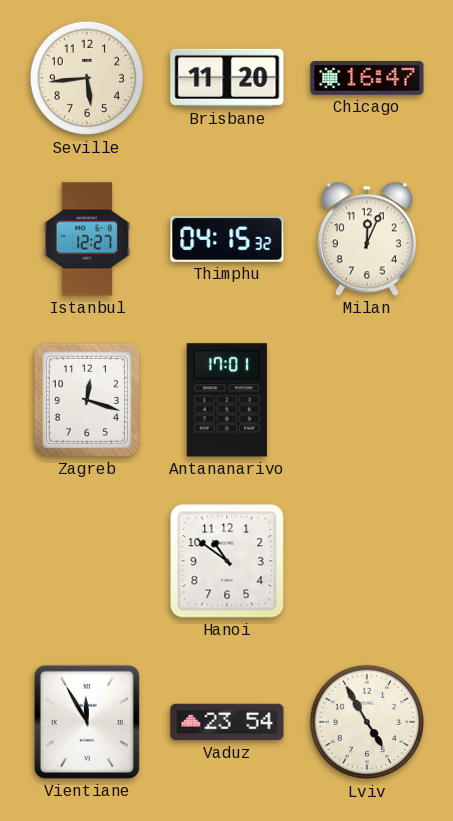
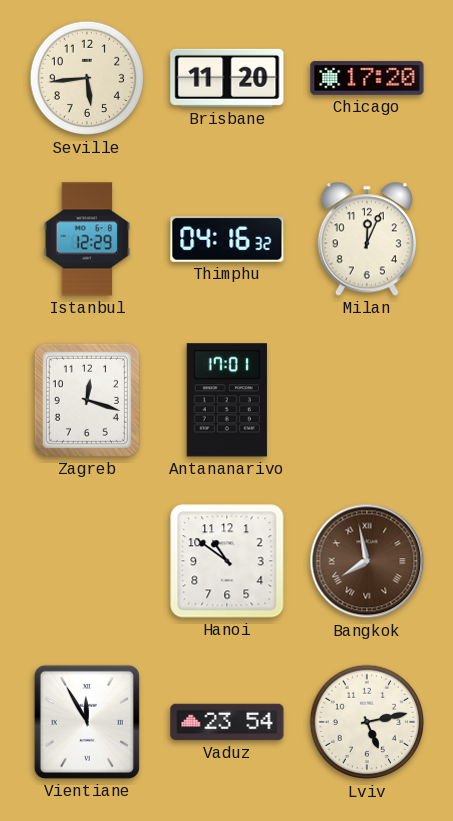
Chicago: 16:47 -> 17:20 (367, 78)
Istanbul: 12:27 -> 12:29 (87, 239)
Thimphu: 04:15 -> 04:16 (227, 240)
Bangkok: none -> 7:58 (367, 561)
Lviv: 4:55 -> 5:13 (367, 722)
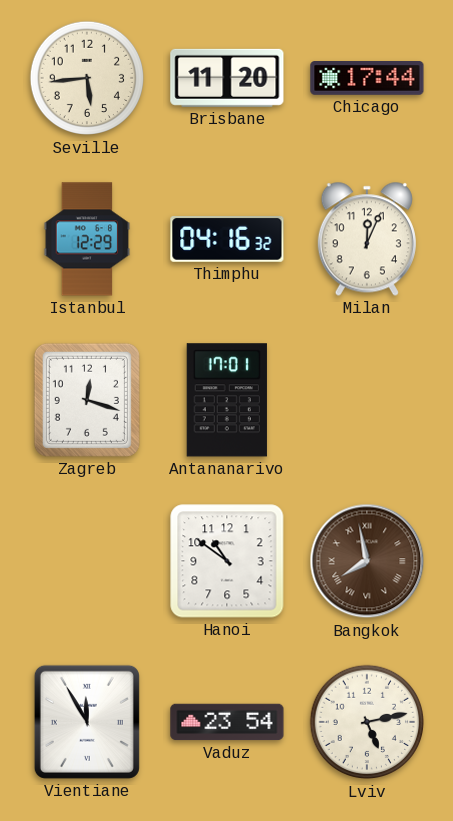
Chicago: 17:20 -> 17:44 (367, 78)
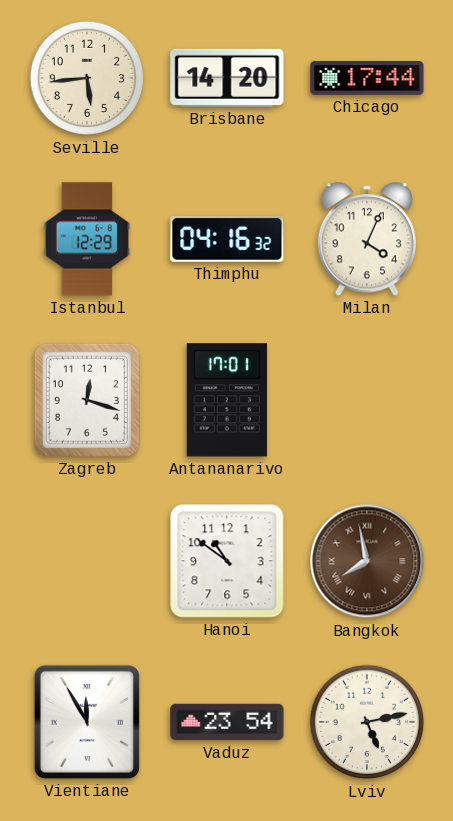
Brisbane: 11:20 -> 14:20 (227, 78)
Milan: 12:04 -> 4:04 (367, 239)
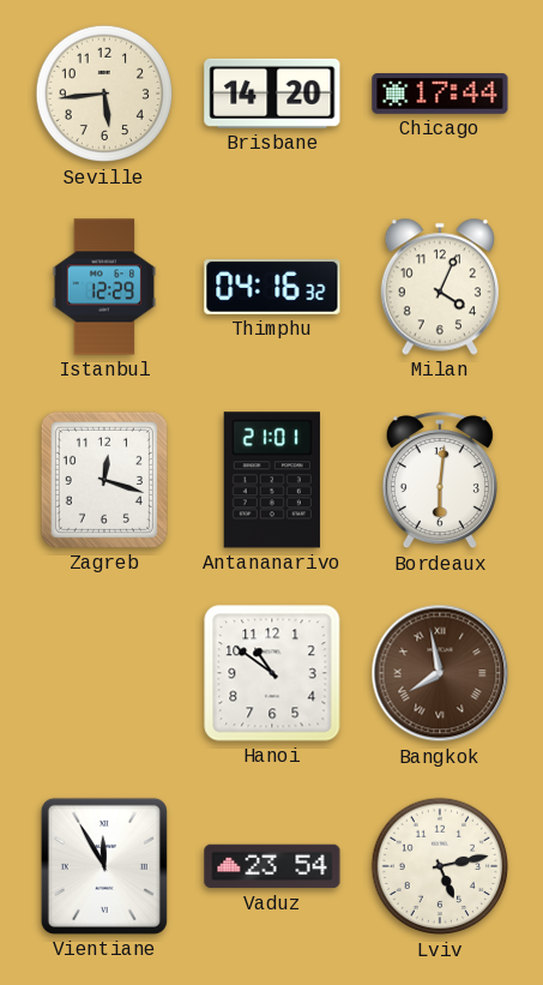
Antananarivo: 17:01 -> 21:01 (272, 480)
Bordeaux: none -> 6:01 (440, 480)
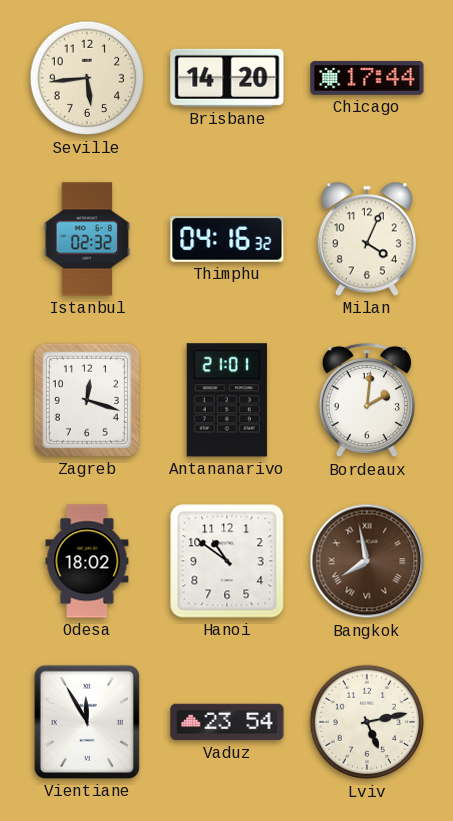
Istanbul: 12:29 -> 02:32 (87, 239)
Bordeaux: 6:01 -> 2:01 (367, 400)
Odesa: none -> 18:02 (87, 561)
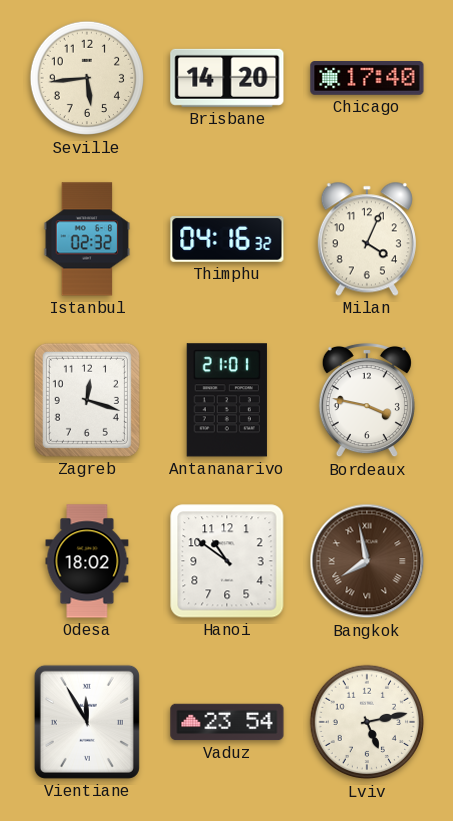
Chicago: 17:44 -> 17:40 (367, 78)
Bordeaux: 2:01 -> 3:47 (367, 400)
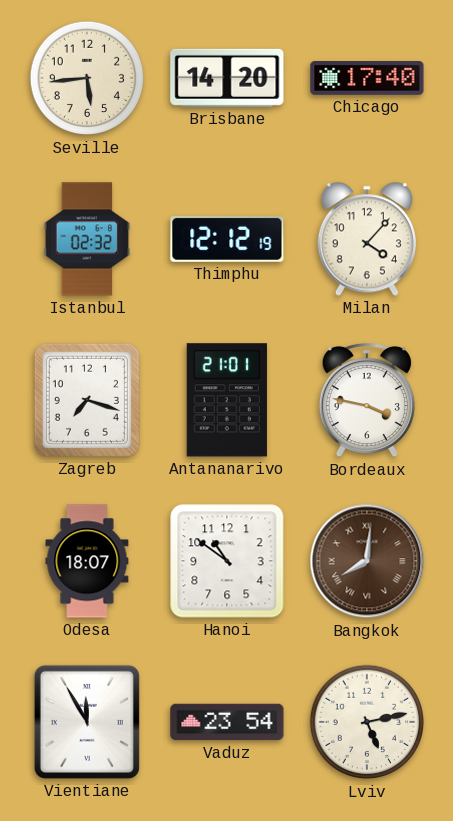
Thimphu: 04:16 -> 12:12 (227, 240)
Milan: 4:04 -> 4:07 (367, 239)
Zagreb: 12:18 -> 7:18 (87, 400)
Odesa: 18:02 -> 18:07 (87, 561)
Bangkok: 7:58 -> 8:01 (367, 561)
